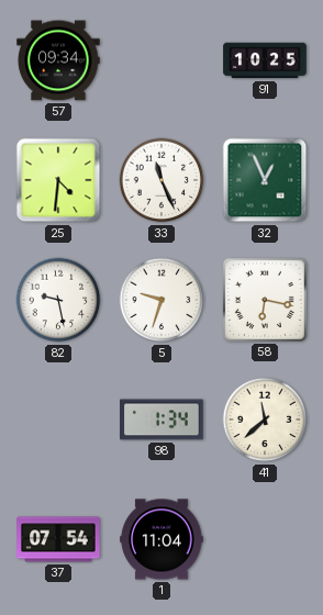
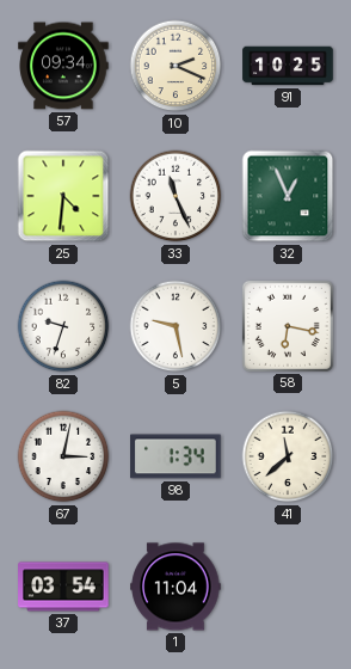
10: none -> 2:19 (176, 66)
82: 9:28 -> 9:33 (63, 326)
5: 9:33 -> 9:28 (176, 326)
67: none -> 3:02 (63, 456)
37: 07:54 -> 03:54 (63, 587)
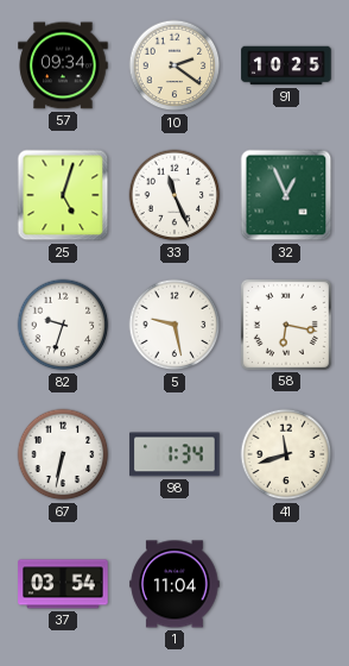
10: 2:19 -> 2:21 (174, 65)
25: 4:31 -> 5:03 (63, 195)
67: 3:02 -> 6:32 (63, 454)
41: 11:38 -> 11:42 (286, 454)
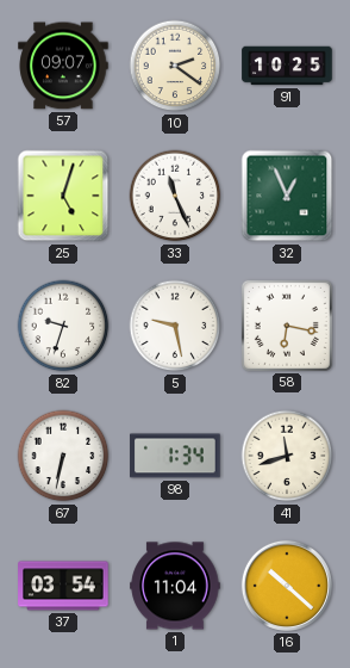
57: 09:34 -> 09:07 (63, 66)
16: none -> 10:22 (287, 586)
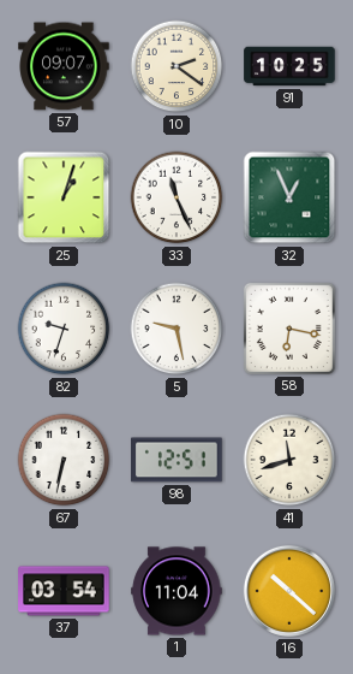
25: 5:03 -> 1:03 (64, 197)
98: 1:34 -> 12:51 (176, 460)
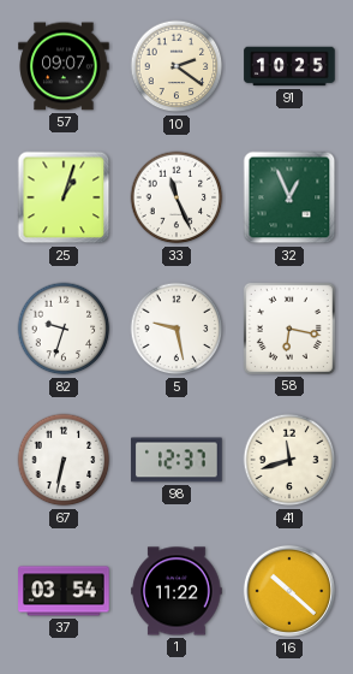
98: 12:51 -> 12:37 (176, 460)
1: 11:04 -> 11:22 (176, 591)
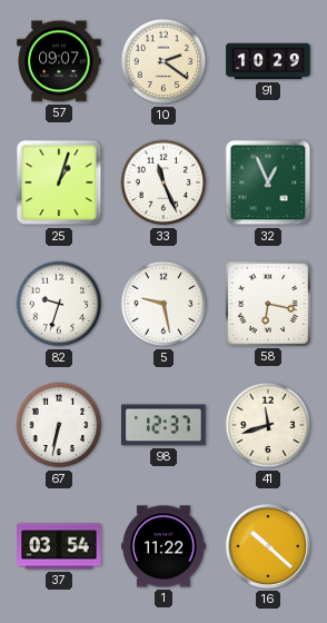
91: 10:25 -> 10:29 (268, 61)
